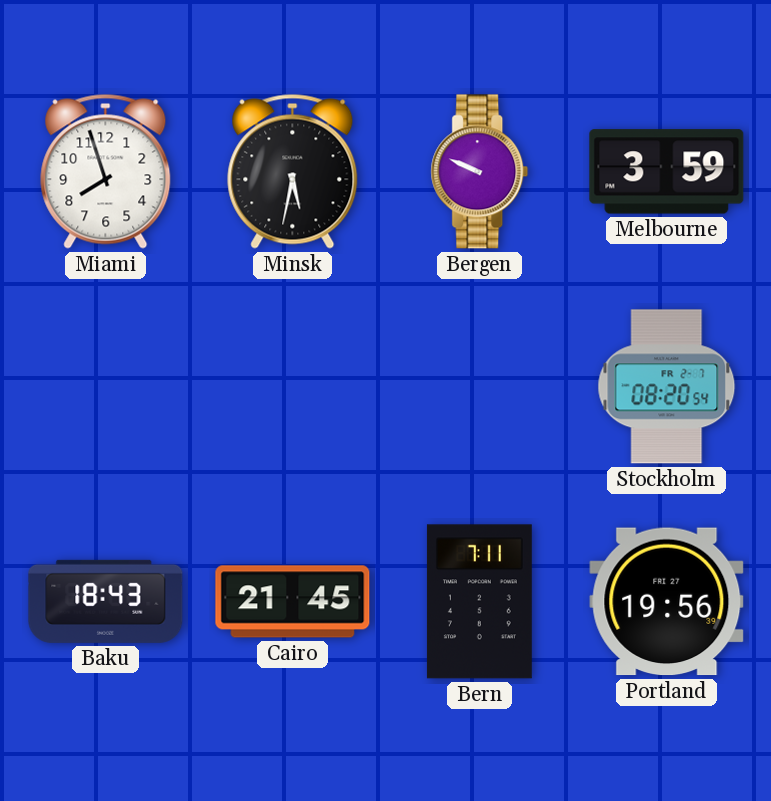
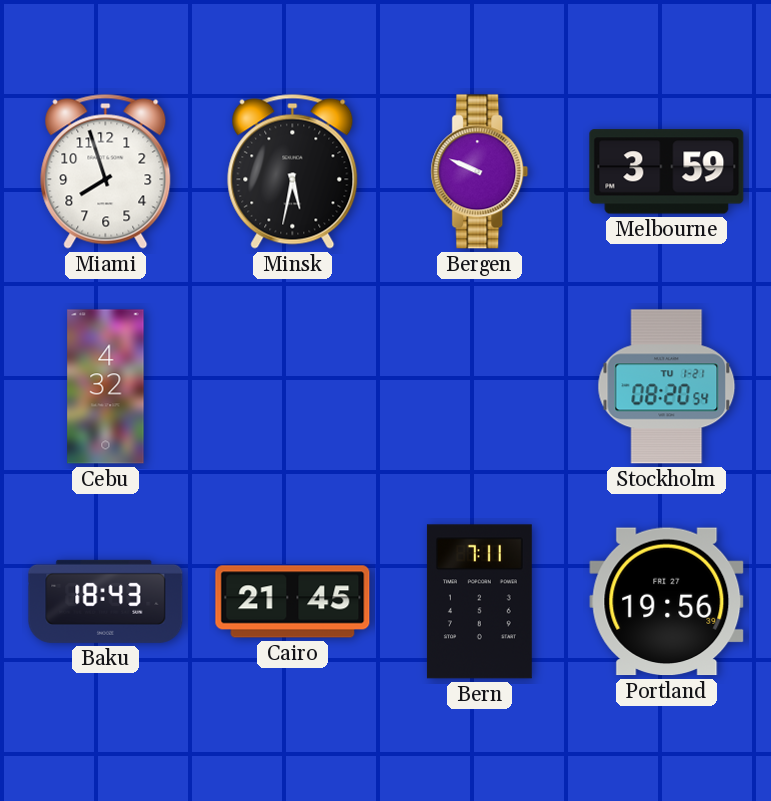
Cebu: none -> 4:32 (106, 387)
Stockholm date: FR 2-7 -> TU 1-21 (667, 387)
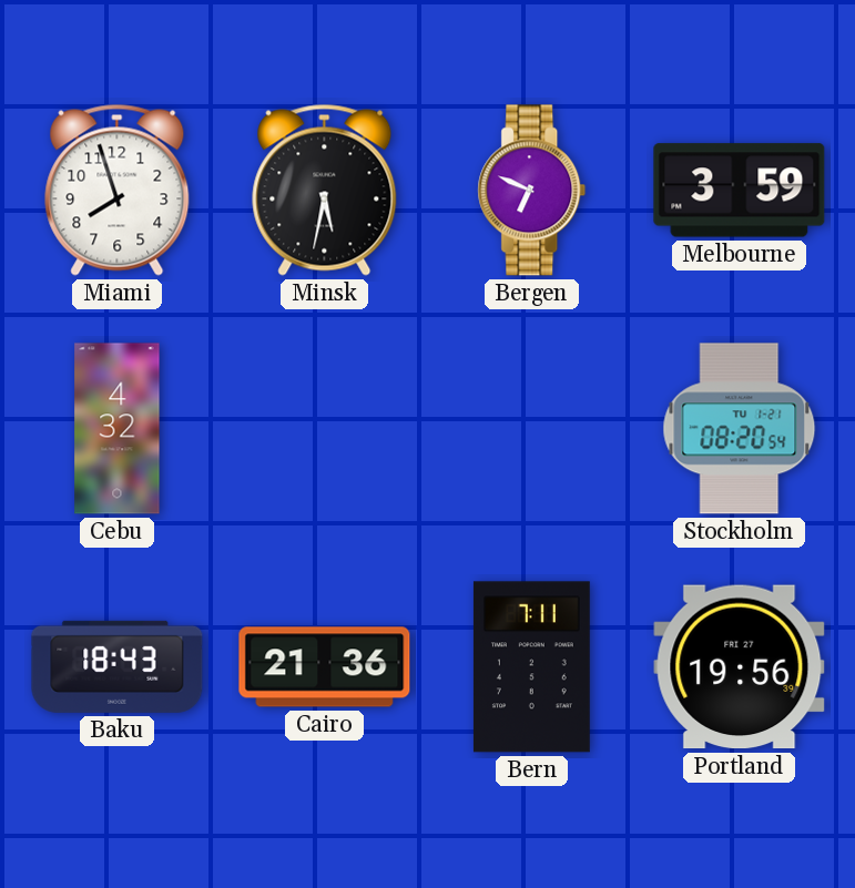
Bergen: 9:49 -> 6:49 (532, 191)
Cairo: 21:45 -> 21:36 (325, 667)
